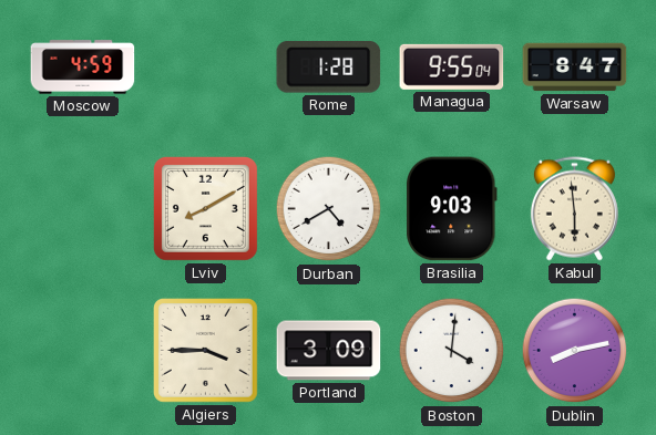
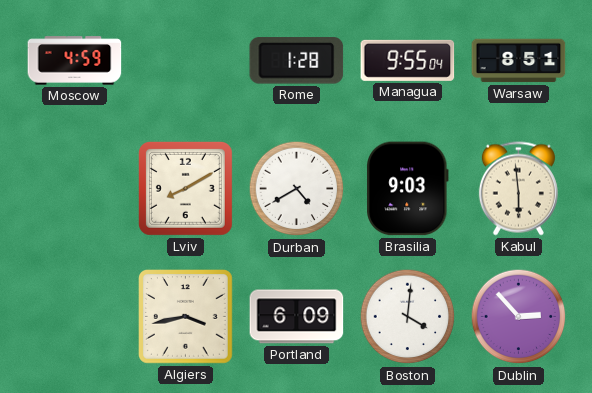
Warsaw: 8:47 -> 8:51 (519, 61)
Algiers: 3:45 -> 3:43 (186, 317)
Portland: 3:09 -> 6:09 (297, 317)
Dublin: 8:13 -> 2:53 (519, 317)
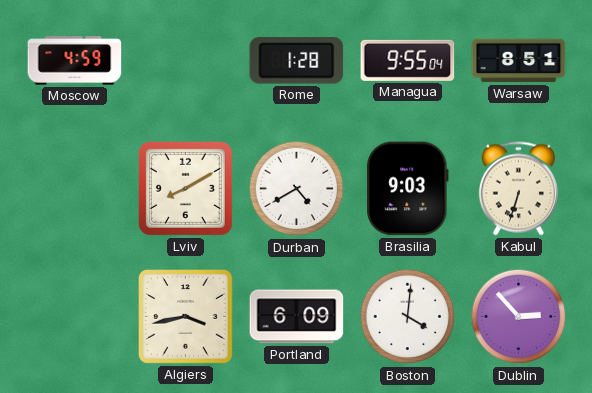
Kabul: 5:59 -> 6:33 (518, 189)
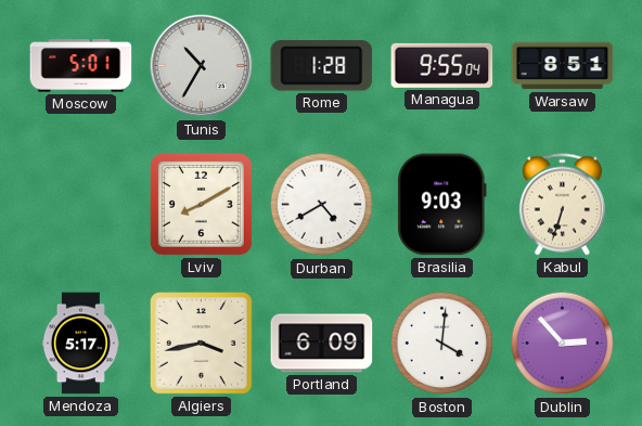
Moscow: 4:59 -> 5:01 (81, 66)
Tunis: none -> 10:35 (202, 66)
Mendoza: none -> 5:17 (80, 344)
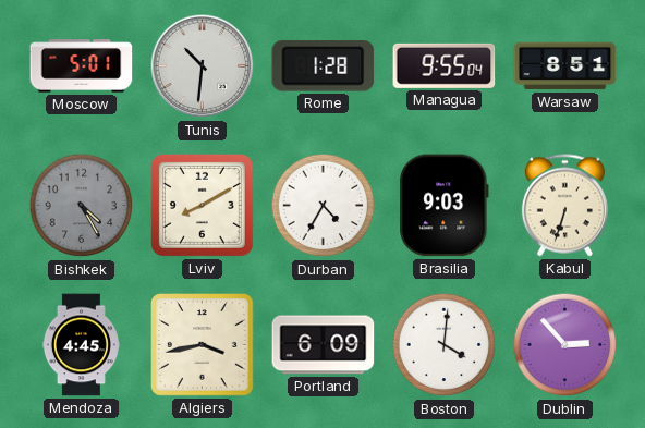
Tunis: 10:35 -> 10:31 (203, 66)
Bishkek: none -> 4:25 (82, 206)
Durban: 4:40 -> 4:35 (324, 206)
Mendoza: 5:17 -> 4:45 (81, 345)
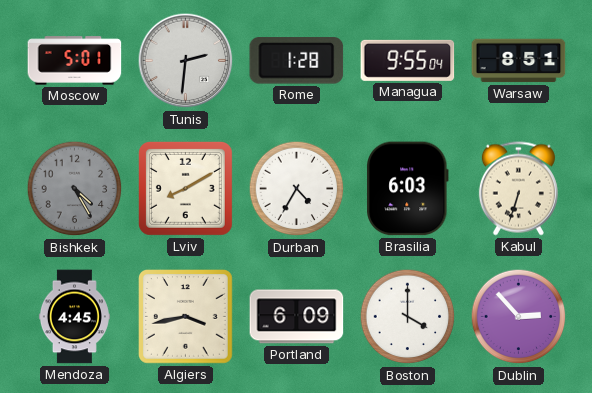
Tunis: 10:31 -> 2:31 (186, 61)
Brasilia: 9:03 -> 6:03 (408, 189)
Boston: 4:01 -> 4:00 (408, 317)
